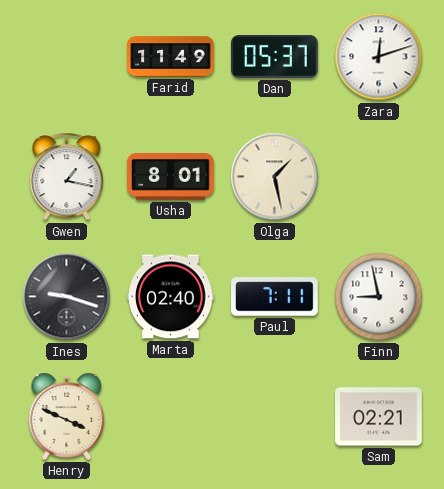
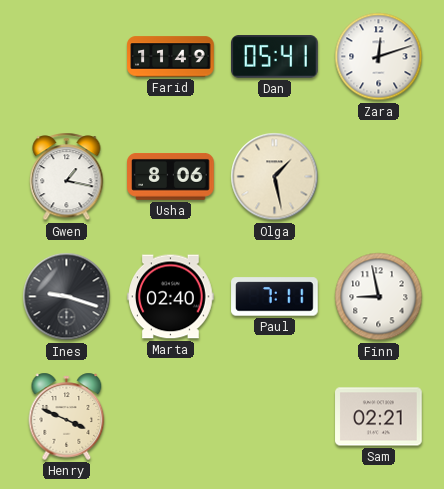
Dan: 05:37 -> 05:41 (275, 57)
Usha: 8:01 -> 8:06 (171, 177)
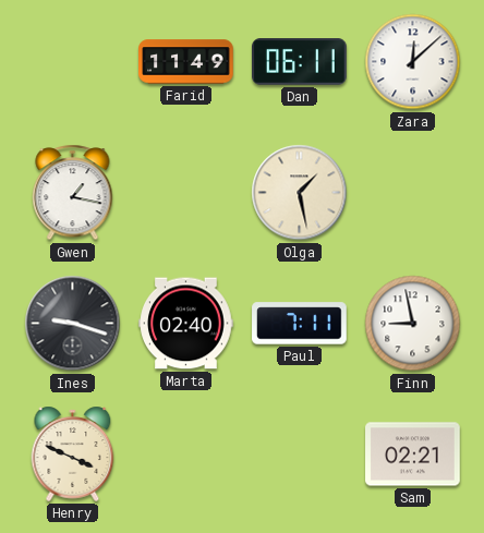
Dan: 05:41 -> 06:11 (300, 62)
Zara: 12:12 -> 12:08 (413, 62)
Usha: 8:06 -> none (171, 177)
